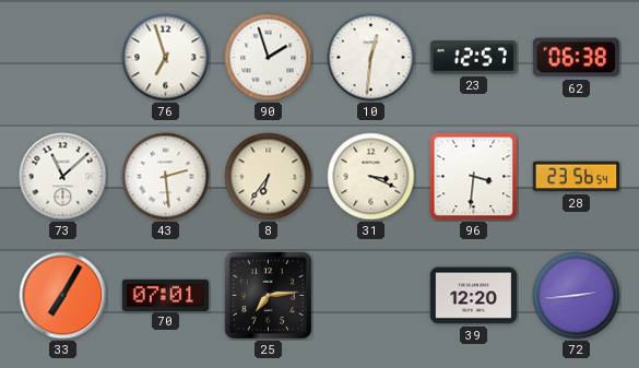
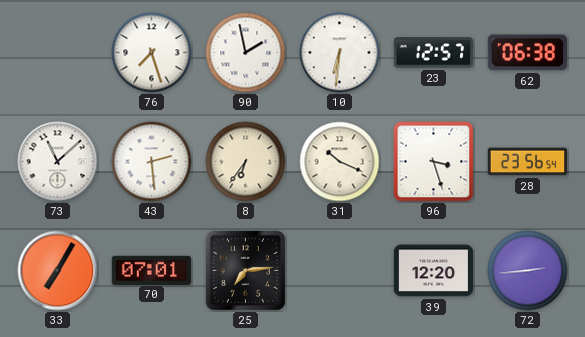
76: 6:57 -> 7:27 (152, 53)
90: 1:57 -> 1:58 (246, 53)
10: 12:31 -> 6:31 (340, 53)
31: 3:19 -> 10:19 (340, 162)
96: 3:31 -> 3:27 (434, 162)
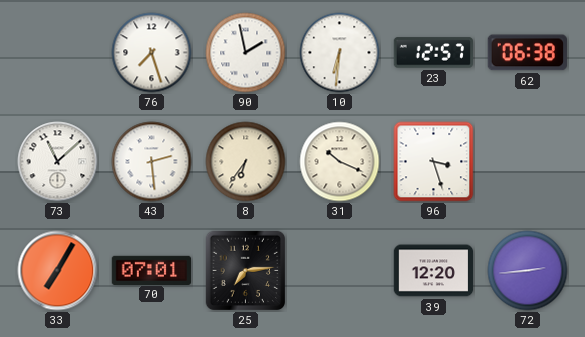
28: 23:56 -> none (528, 162)
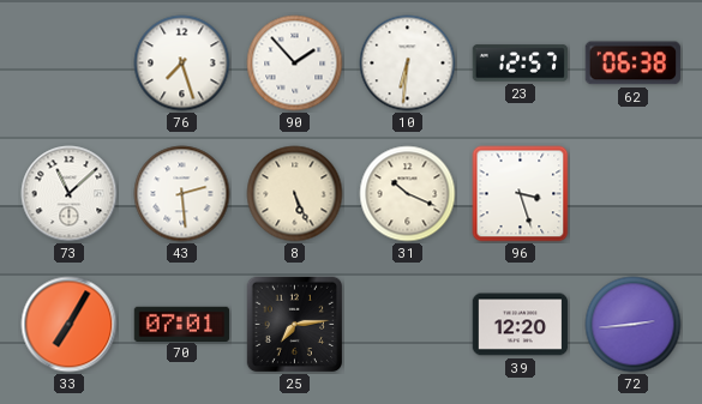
90: 1:58 -> 1:53 (295, 64)
8: 6:36 -> 5:26 (295, 194)
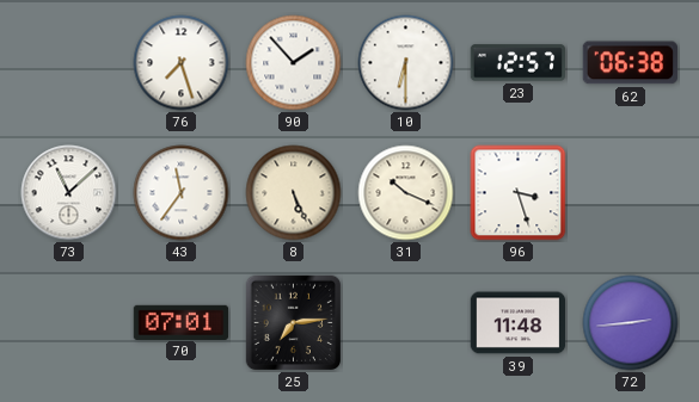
10: 6:31 -> 6:30 (406, 63)
43: 2:29 -> 11:36 (182, 193)
33: 7:05 -> none (70, 325)
39: 12:20 -> 11:48 (519, 323)
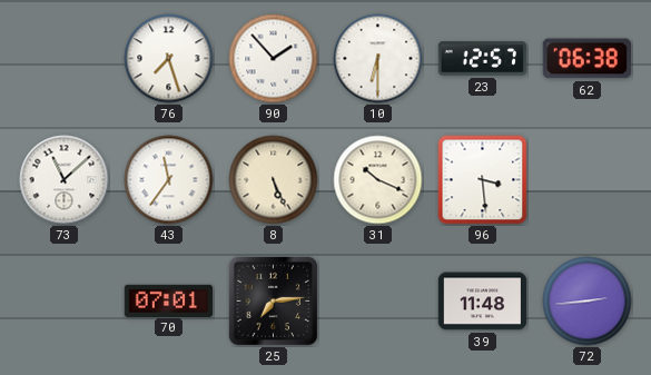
96: 3:27 -> 3:29 (483, 180)
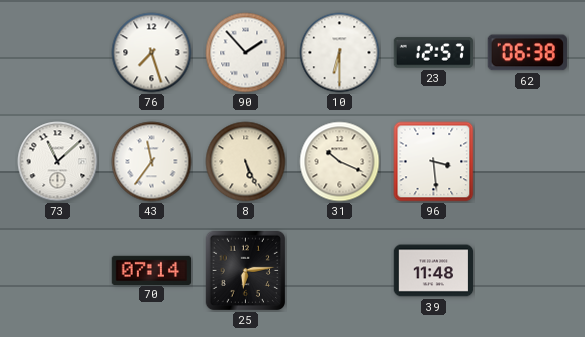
70: 07:01 -> 07:14 (152, 270)
25: 7:14 -> 6:14 (246, 271)
72: 2:44 -> none (588, 302)
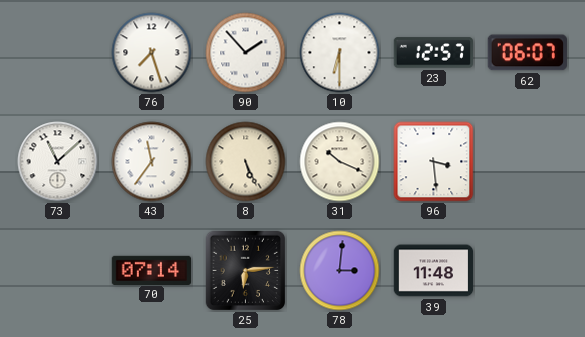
62: 06:38 -> 06:07 (527, 53)
78: none -> 3:01 (340, 271)
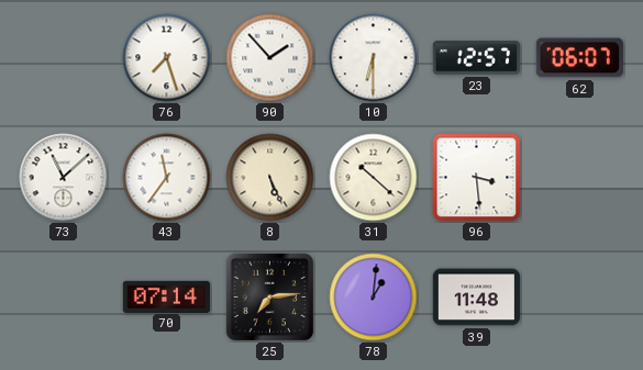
31: 10:19 -> 10:22 (374, 178)
25: 6:14 -> 7:14 (270, 298)
78: 3:01 -> 1:01 (374, 298)
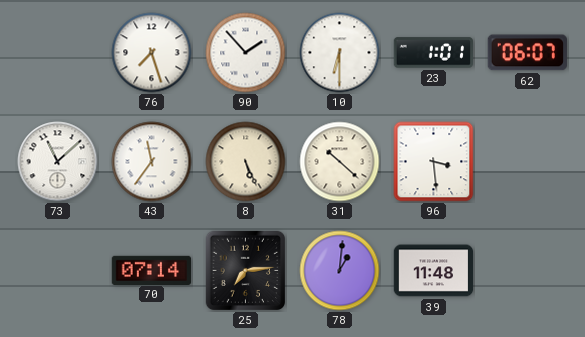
23: 12:57 -> 1:01 (434, 53)
